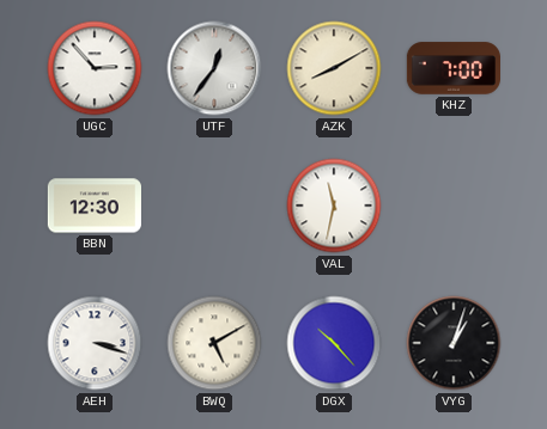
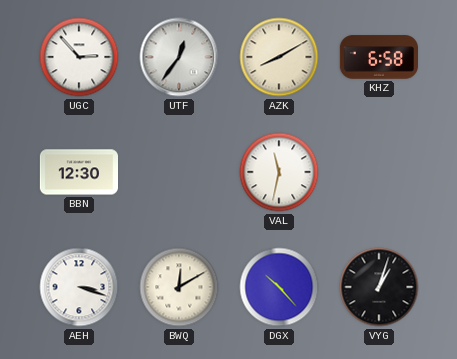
KHZ: 7:00 -> 6:58 (378, 57)
BWQ: 5:10 -> 12:10 (179, 287)
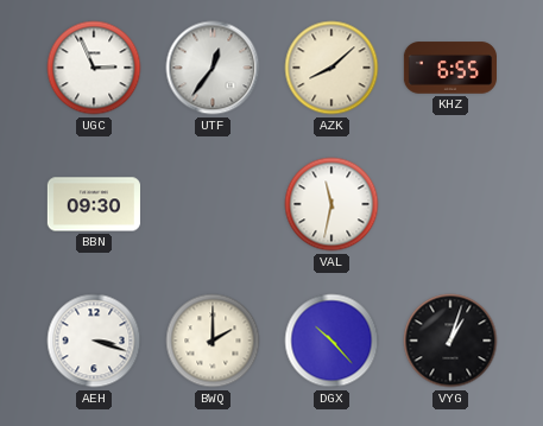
UGC: 2:53 -> 2:56 (94, 68)
AZK: 8:10 -> 8:08 (332, 68)
KHZ: 6:58 -> 6:55 (449, 68)
BBN: 12:30 -> 09:30 (93, 204)
BWQ: 12:10 -> 2:00 (213, 341)
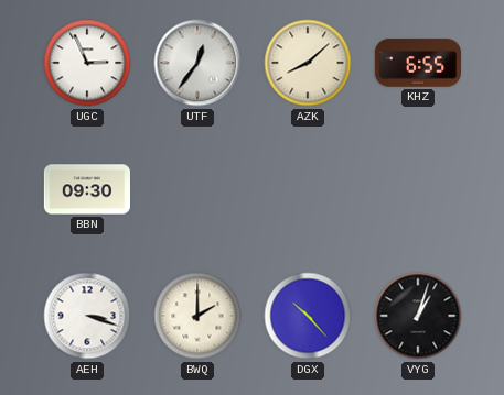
VAL: 11:32 -> none (332, 204)
